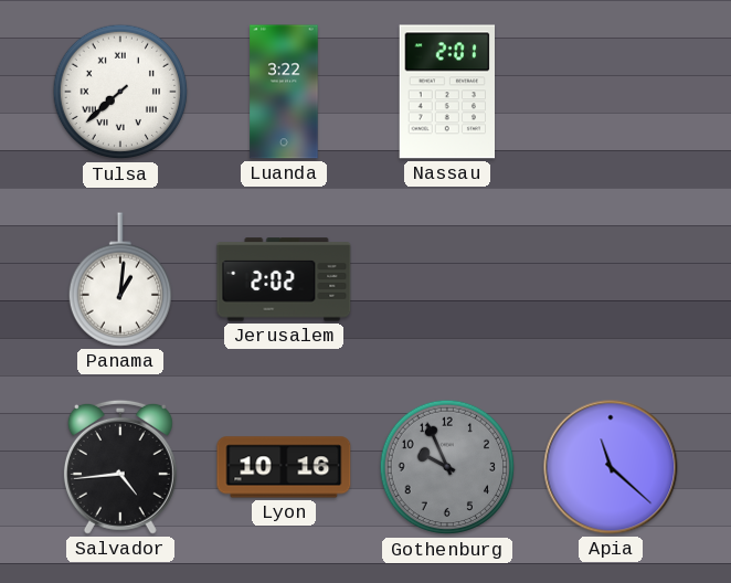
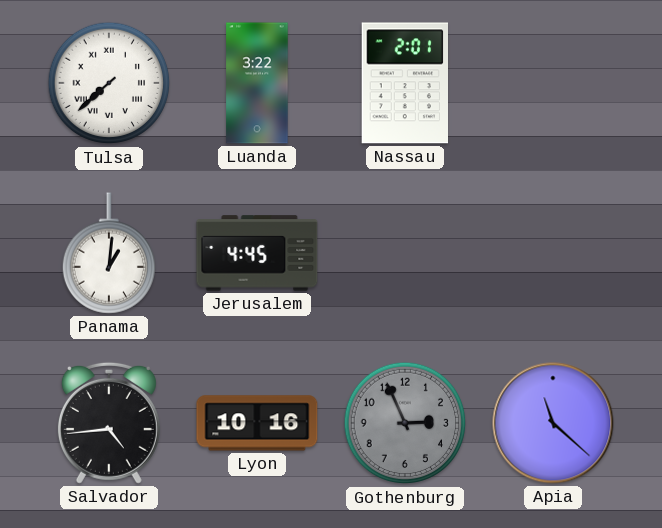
Jerusalem: 2:02 -> 4:45 (257, 253)
Gothenburg: 9:56 -> 2:56 (405, 423)
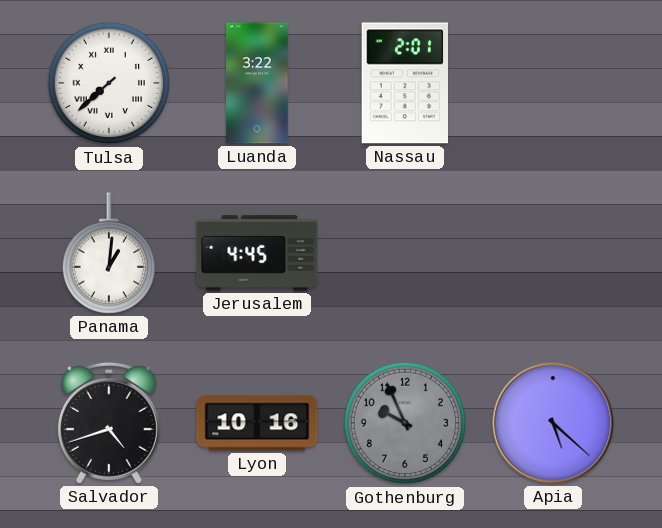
Salvador: 4:44 -> 4:42 (109, 423)
Gothenburg: 2:56 -> 9:56 (405, 423)
Apia: 11:22 -> 5:22 (553, 423)
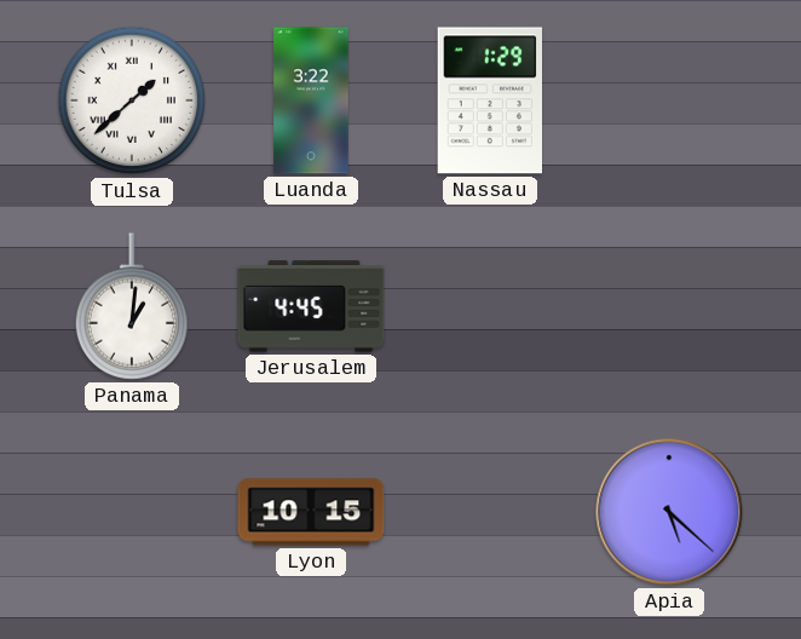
Tulsa: 7:38 -> 1:38 (132, 100)
Nassau: 2:01 -> 1:29 (490, 100)
Salvador: 4:42 -> none (109, 423)
Lyon: 10:16 -> 10:15 (311, 512)
Gothenburg: 9:56 -> none (405, 423)
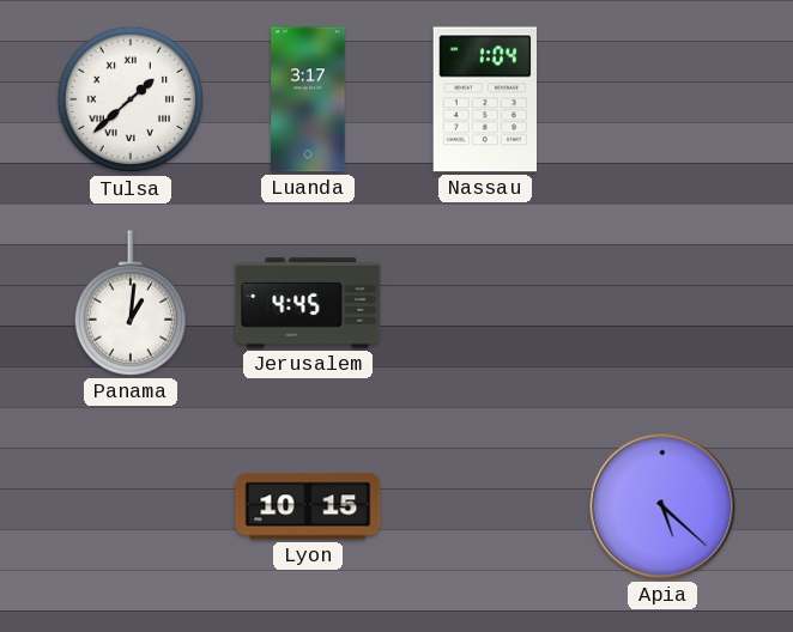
Luanda: 3:22 -> 3:17 (308, 99)
Nassau: 1:29 -> 1:04 (485, 99)
